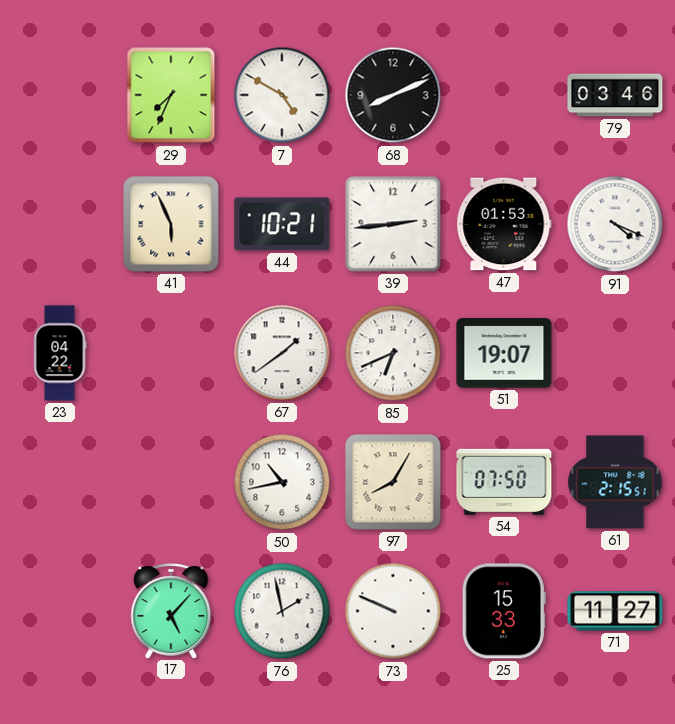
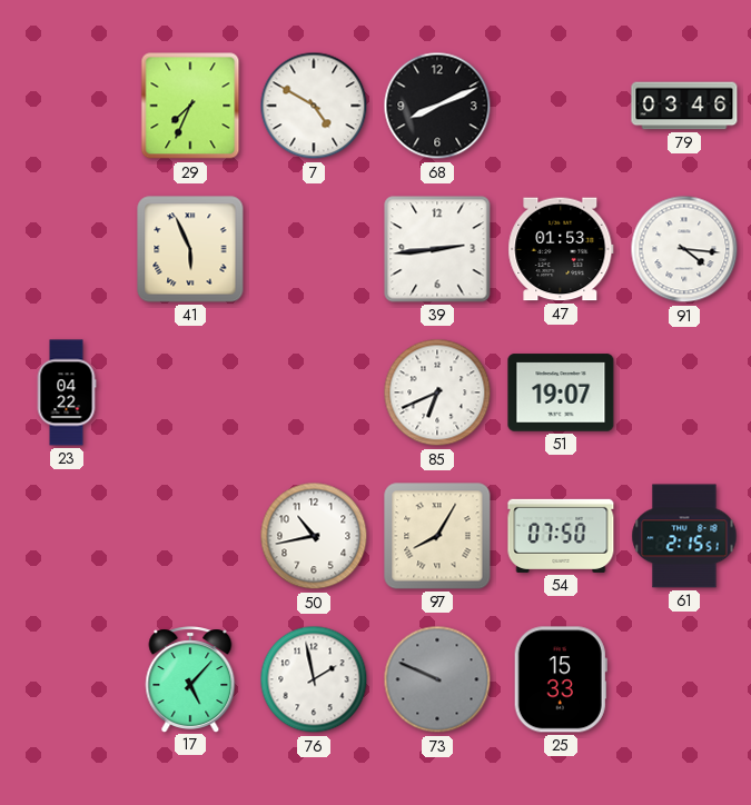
44: 10:21 -> none (282, 224)
91: 4:19 -> 4:16 (684, 249)
67: 1:39 -> none (282, 353)
73 dial: white -> grey (437, 679)
71: 11:27 -> none (615, 611)
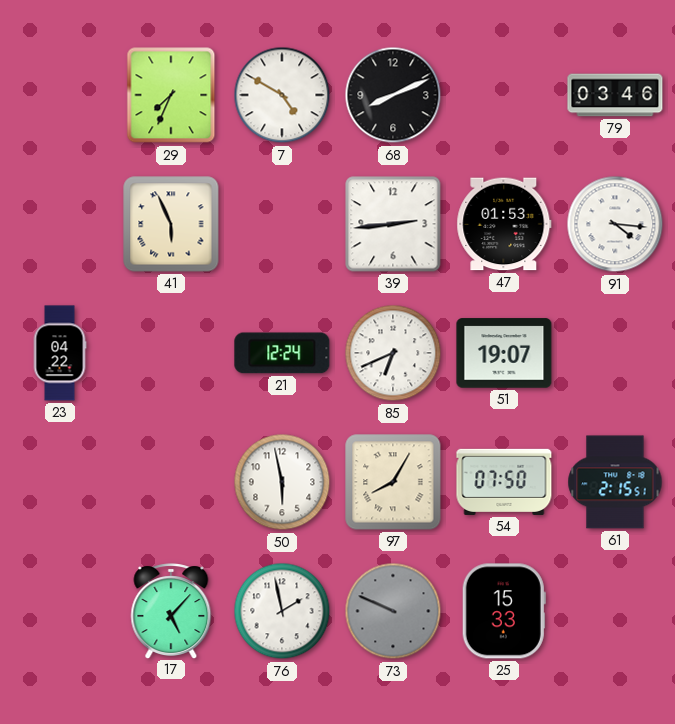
21: none -> 12:24 (282, 353)
50: 10:43 -> 5:58 (282, 482)
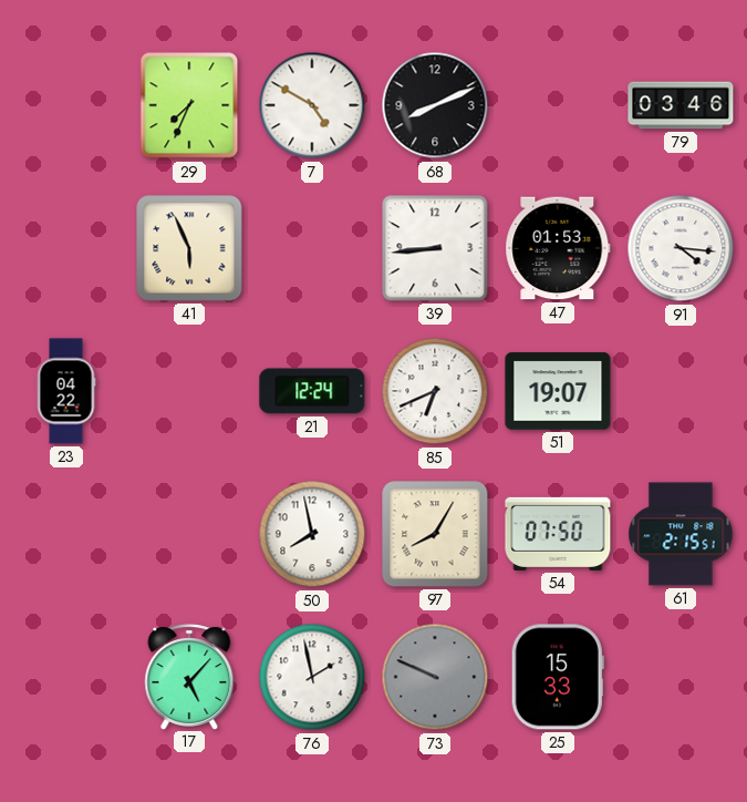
39: 2:44 -> 8:44 (435, 248)
50: 5:58 -> 7:58 (312, 534)
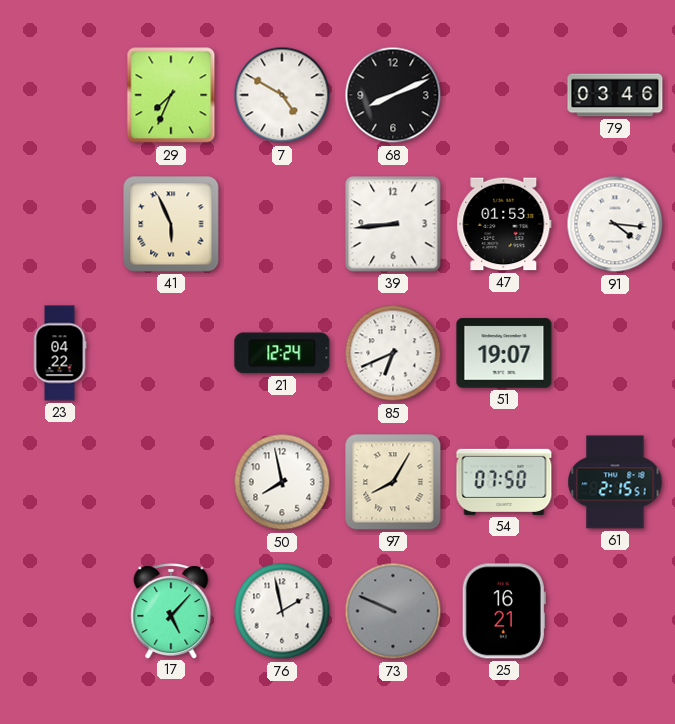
25: 15:33 -> 16:21 (504, 611)
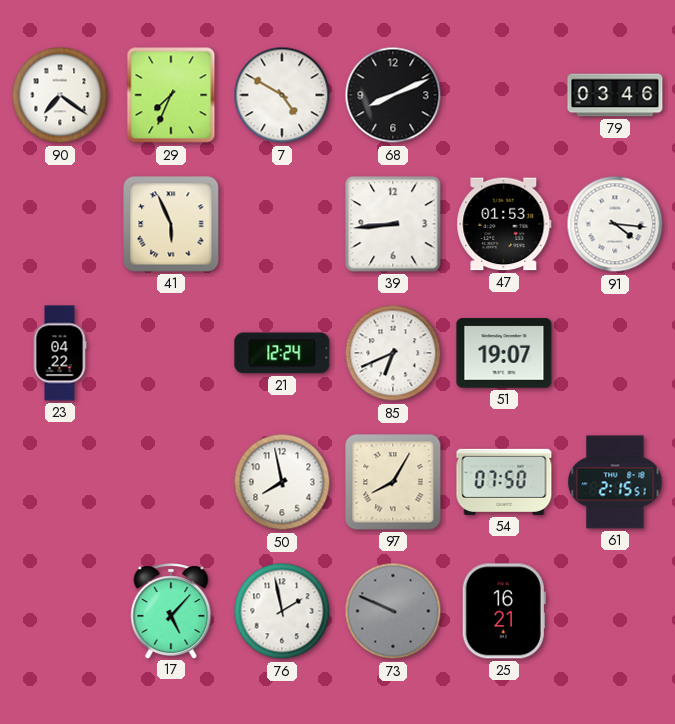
90: none -> 7:21 (60, 95)
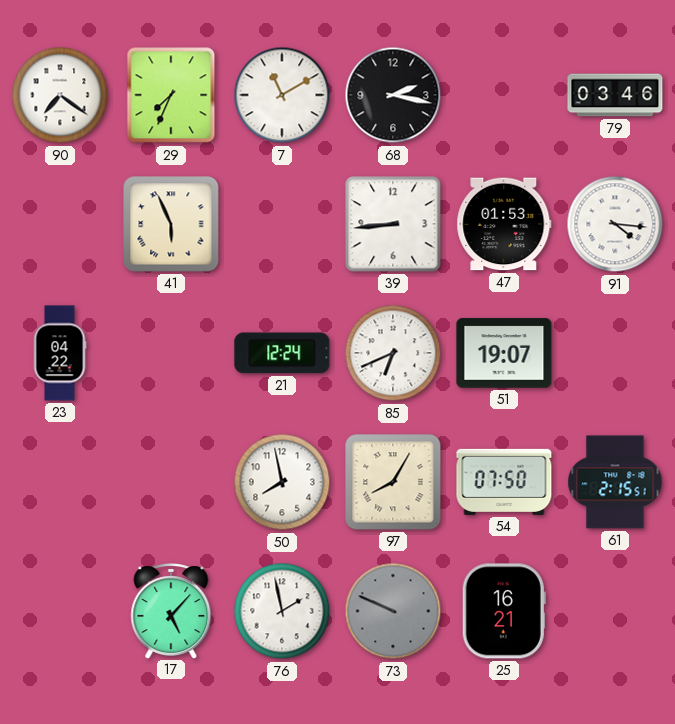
7: 4:50 -> 11:10 (282, 95)
68: 8:11 -> 2:17 (393, 95)
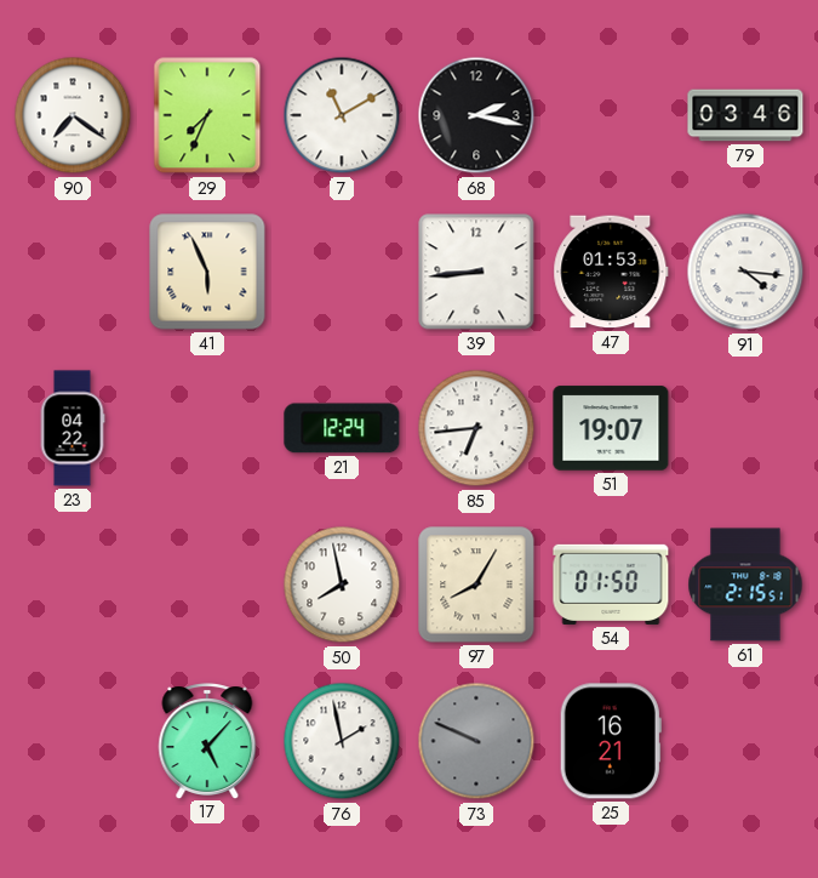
85: 6:41 -> 6:44 (476, 428)
54: 07:50 -> 01:50 (611, 585)
